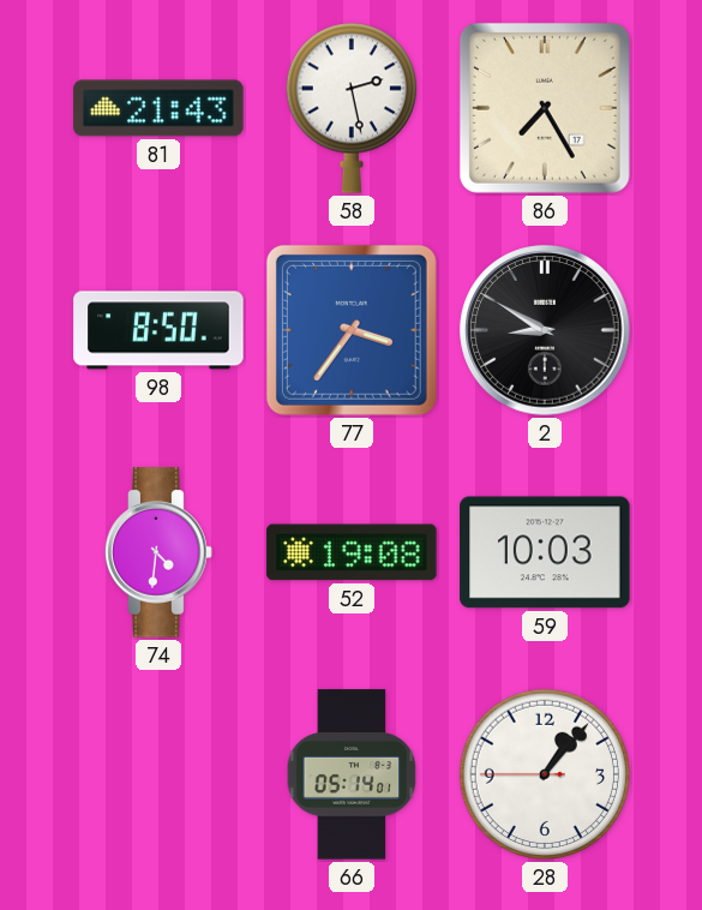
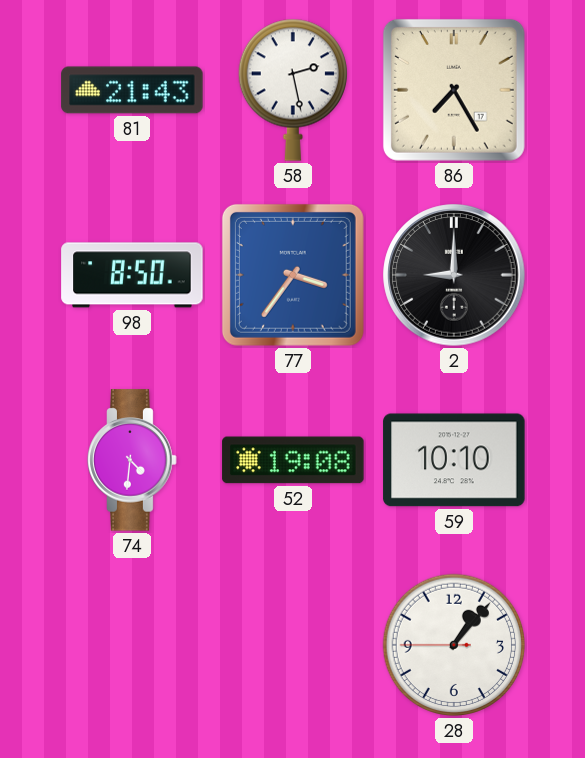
2: 8:50 -> 9:00 (454, 275)
59: 10:03 -> 10:10 (454, 460)
66: 05:14 -> none (352, 774)
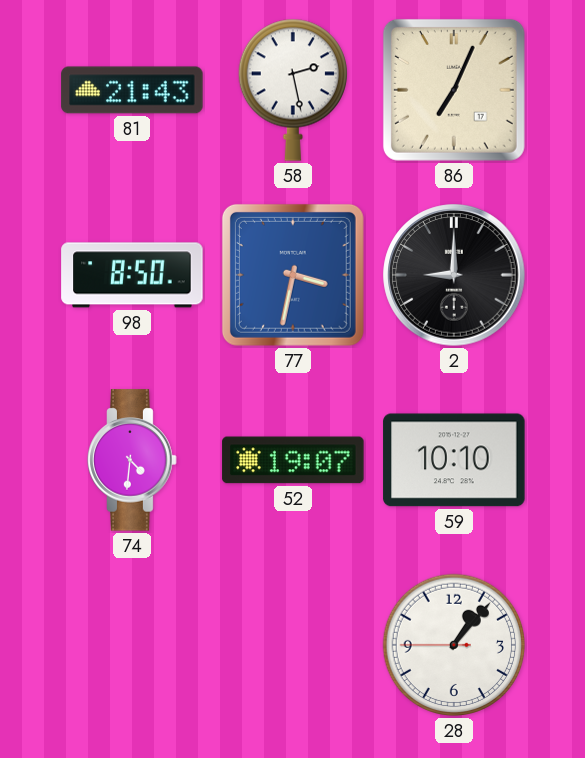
86: 7:25 -> 7:04 (454, 90)
77: 3:36 -> 3:32 (293, 275)
52: 19:08 -> 19:07 (293, 460)
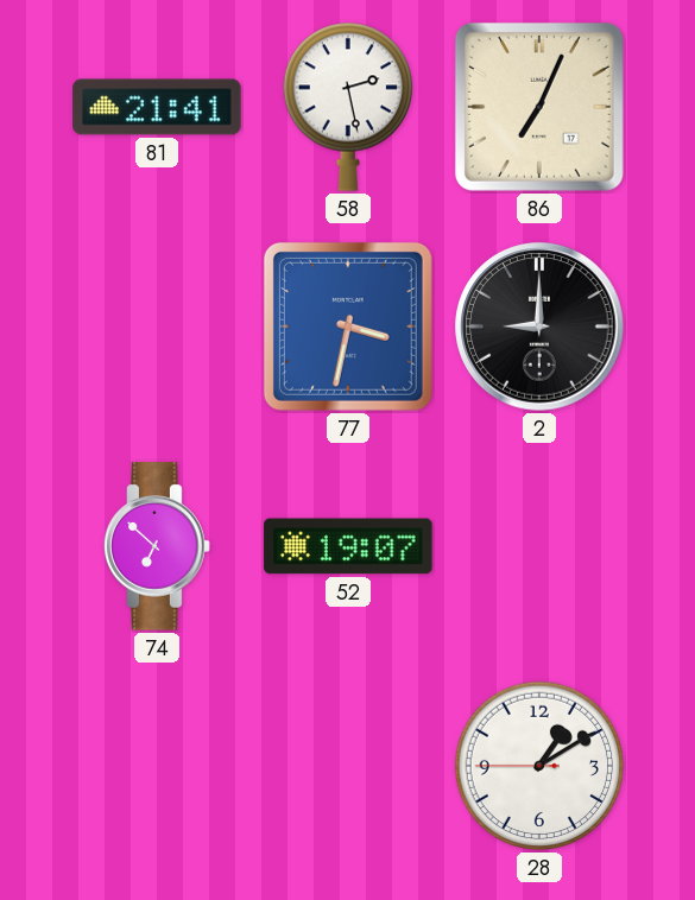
81: 21:43 -> 21:41 (157, 107)
98: 8:50 -> none (132, 275)
74: 4:31 -> 6:52 (157, 546)
59: 10:10 -> none (454, 460)
28: 1:06 -> 1:09 (539, 766)
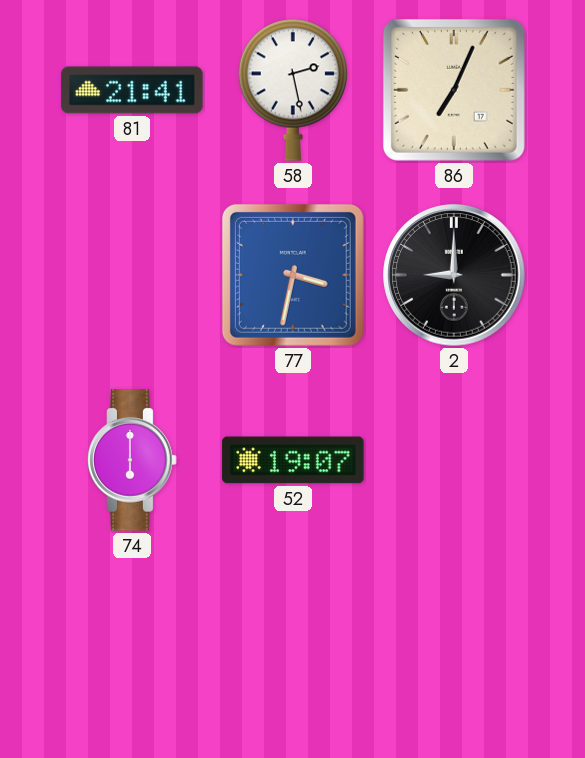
74: 6:52 -> 6:00 (132, 460)
28: 1:09 -> none (539, 766)
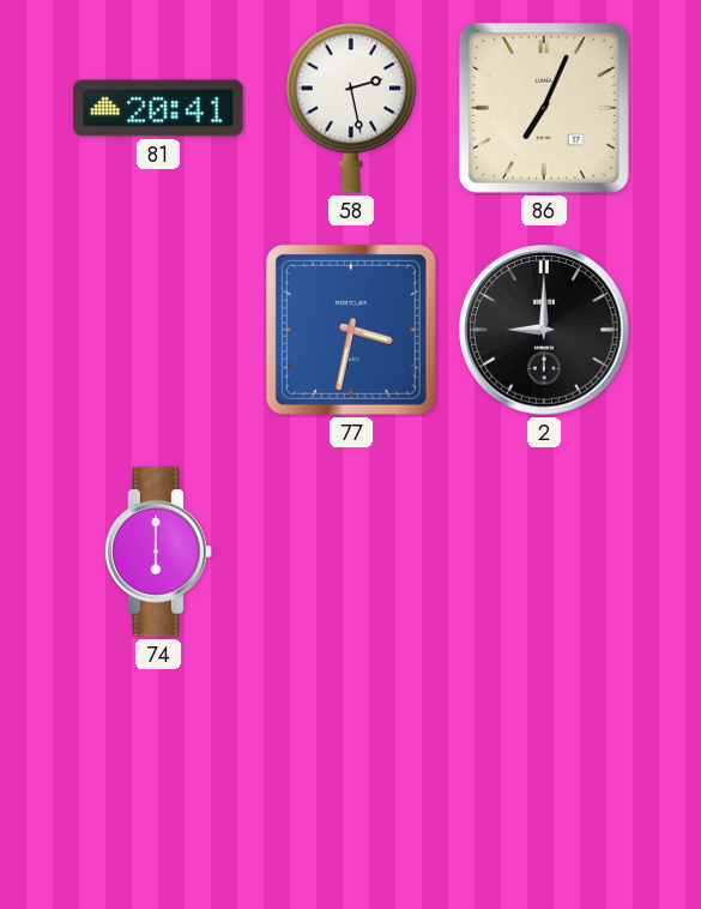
81: 21:41 -> 20:41 (158, 108)
52: 19:07 -> none (293, 460)
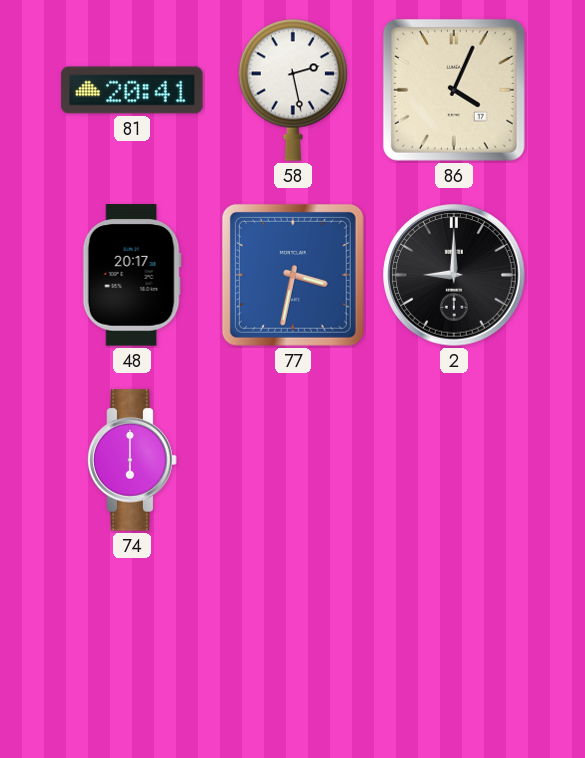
86: 7:04 -> 4:04 (454, 90)
48: none -> 20:17 (132, 275)
